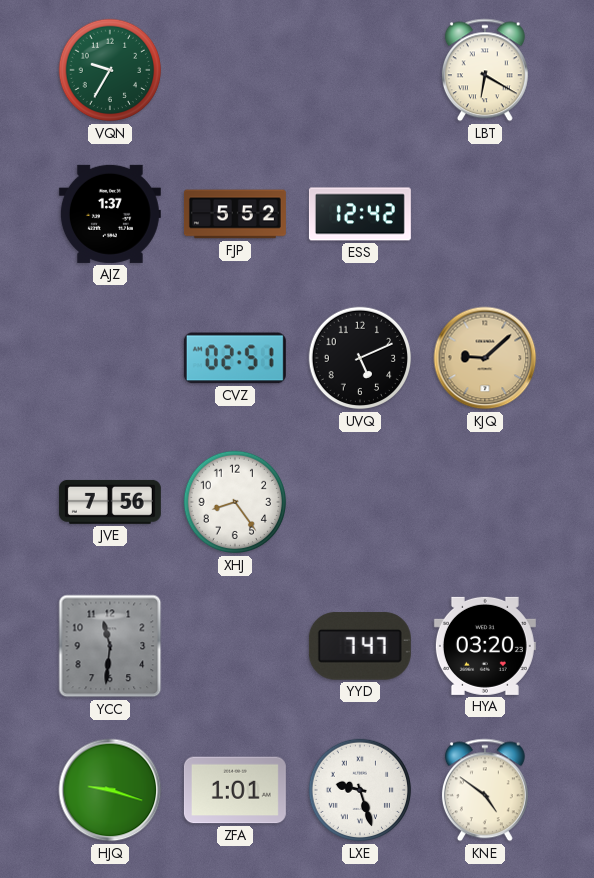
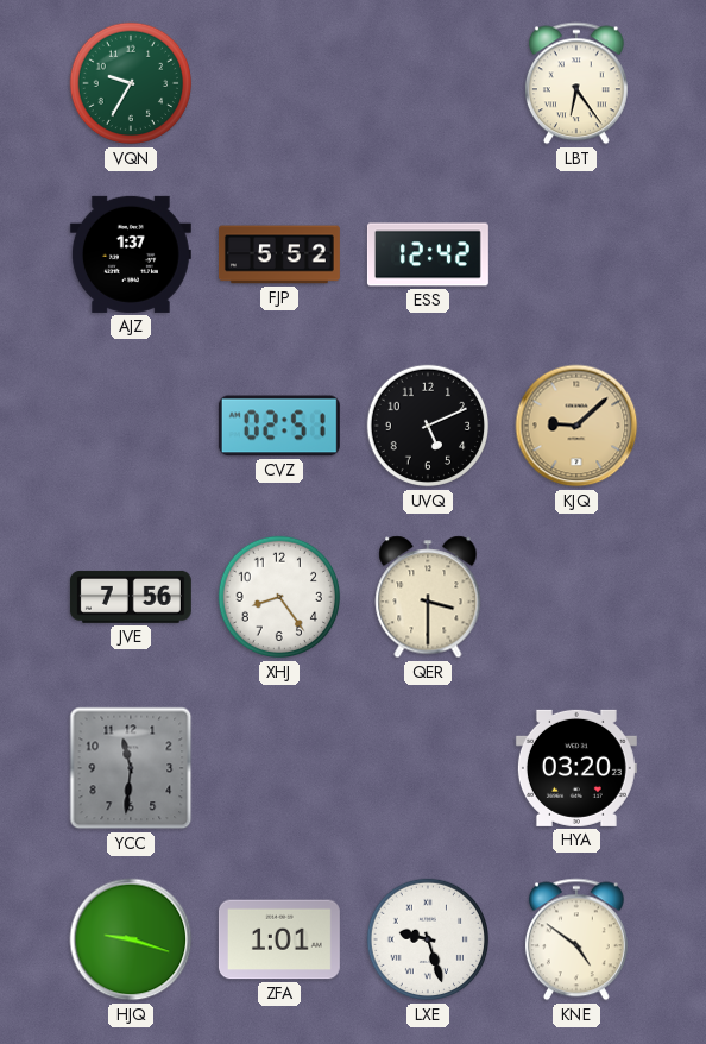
LBT: 6:20 -> 6:24 (576, 83)
QER: none -> 3:30 (428, 597)
YYD: 7:47 -> none (360, 646)
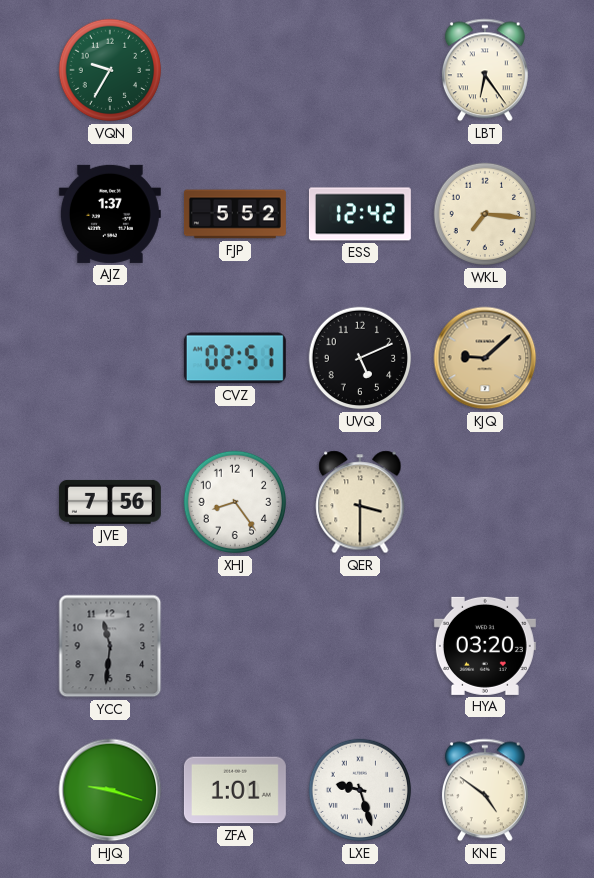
WKL: none -> 7:16 (485, 214)
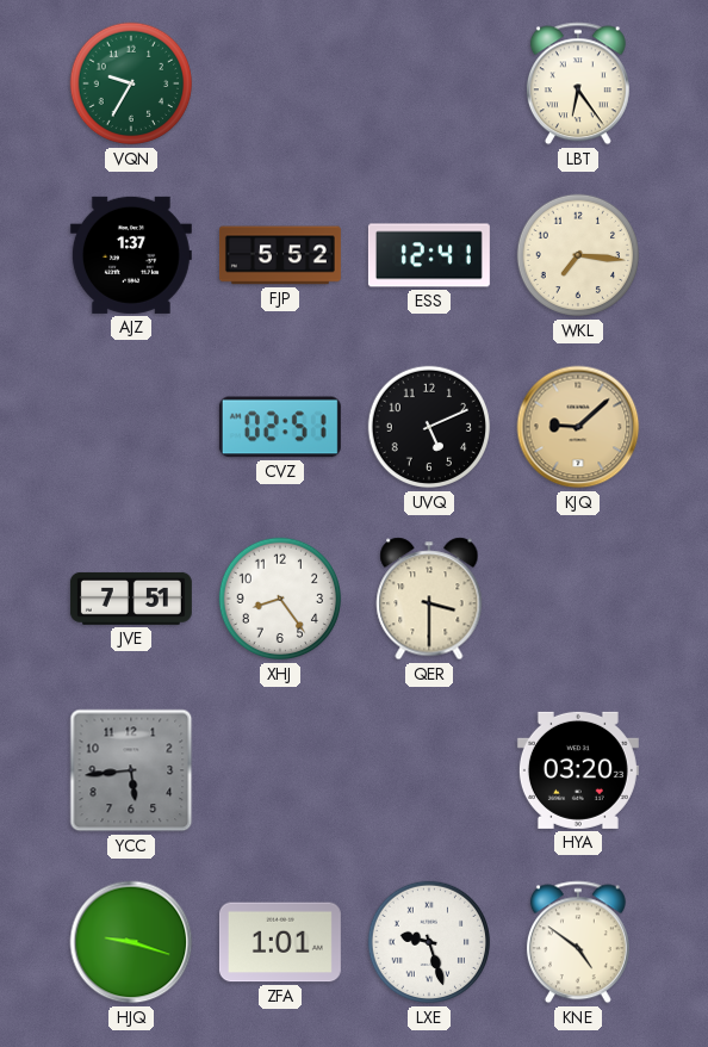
ESS: 12:42 -> 12:41 (429, 255)
JVE: 7:56 -> 7:51 (131, 599)
YCC: 11:31 -> 5:44 (131, 770)
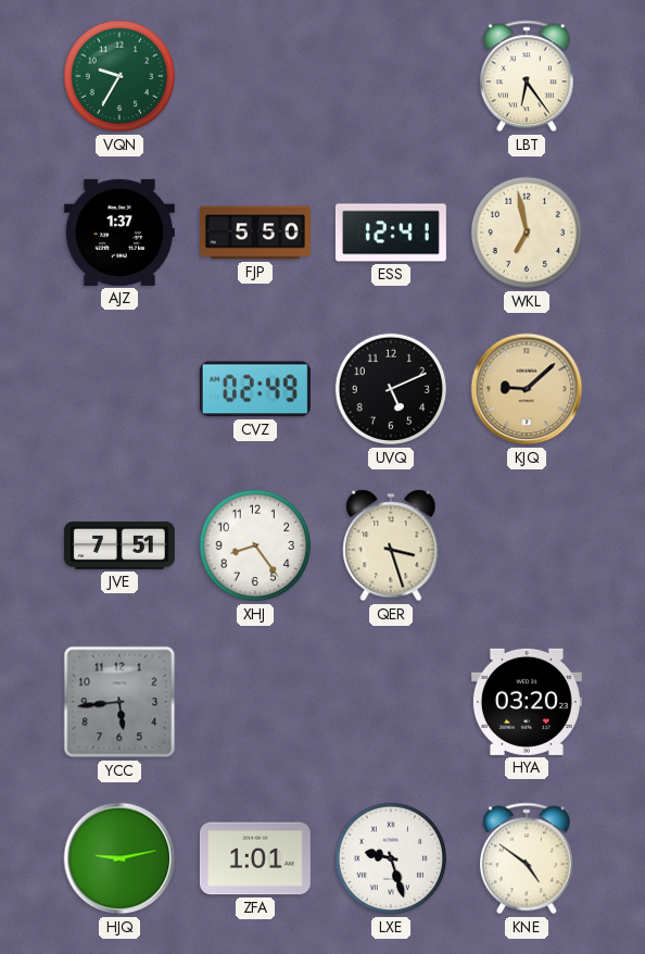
FJP: 5:52 -> 5:50 (255, 233)
WKL: 7:16 -> 6:58 (527, 233)
CVZ: 02:51 -> 02:49 (255, 389)
QER: 3:30 -> 3:27 (391, 545)
HJQ: 9:18 -> 9:13 (119, 858)
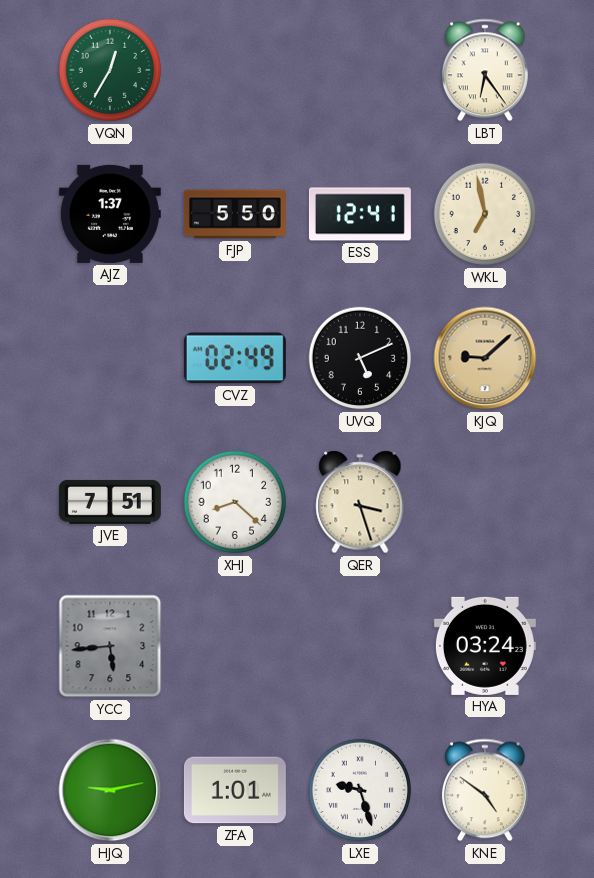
VQN: 9:35 -> 12:35 (110, 70)
XHJ: 8:24 -> 8:22 (235, 502)
HYA: 03:20 -> 03:24 (485, 646)
